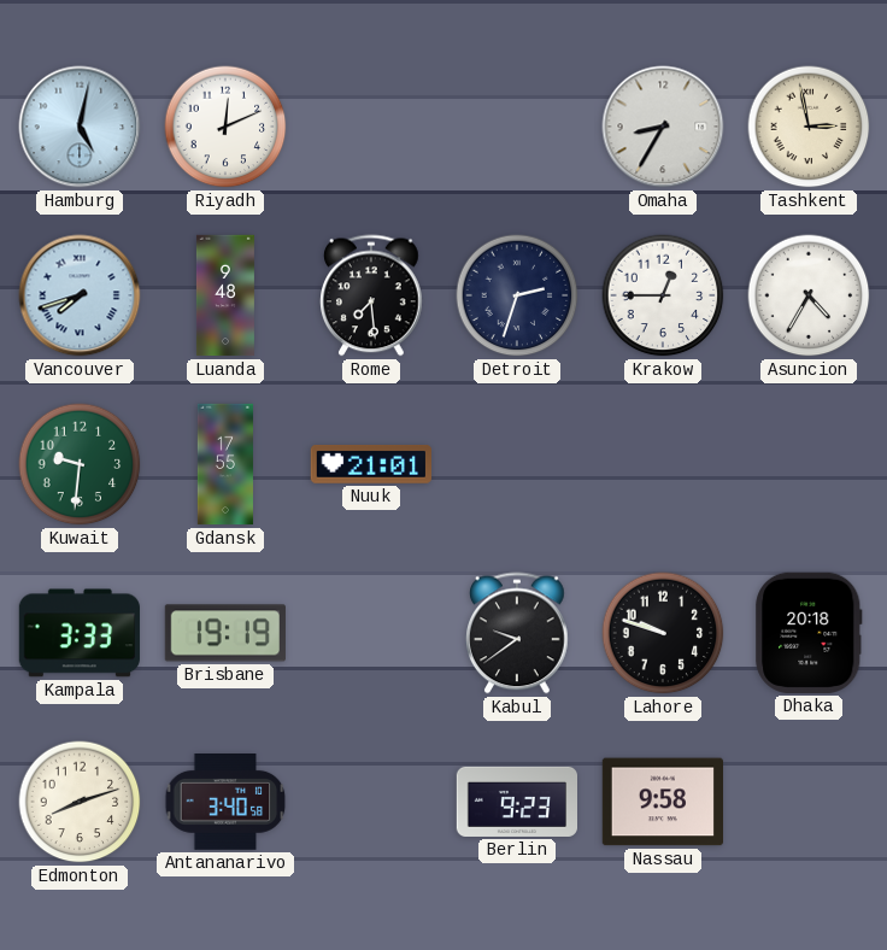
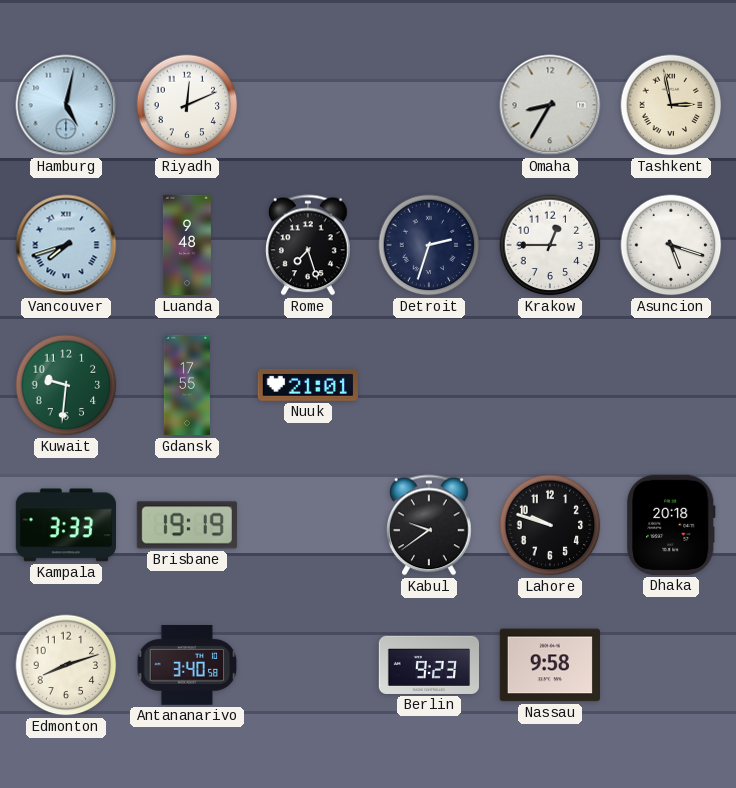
Rome: 7:29 -> 7:27 (309, 245)
Asuncion: 4:35 -> 5:18 (671, 245)
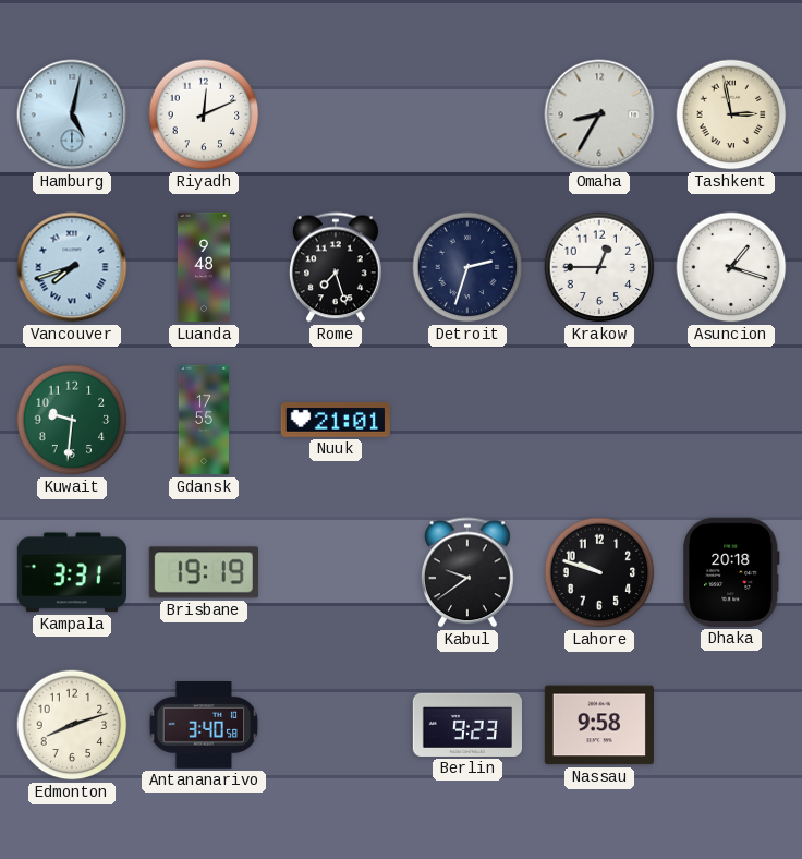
Asuncion: 5:18 -> 1:18 (731, 267)
Kampala: 3:33 -> 3:31 (72, 572)
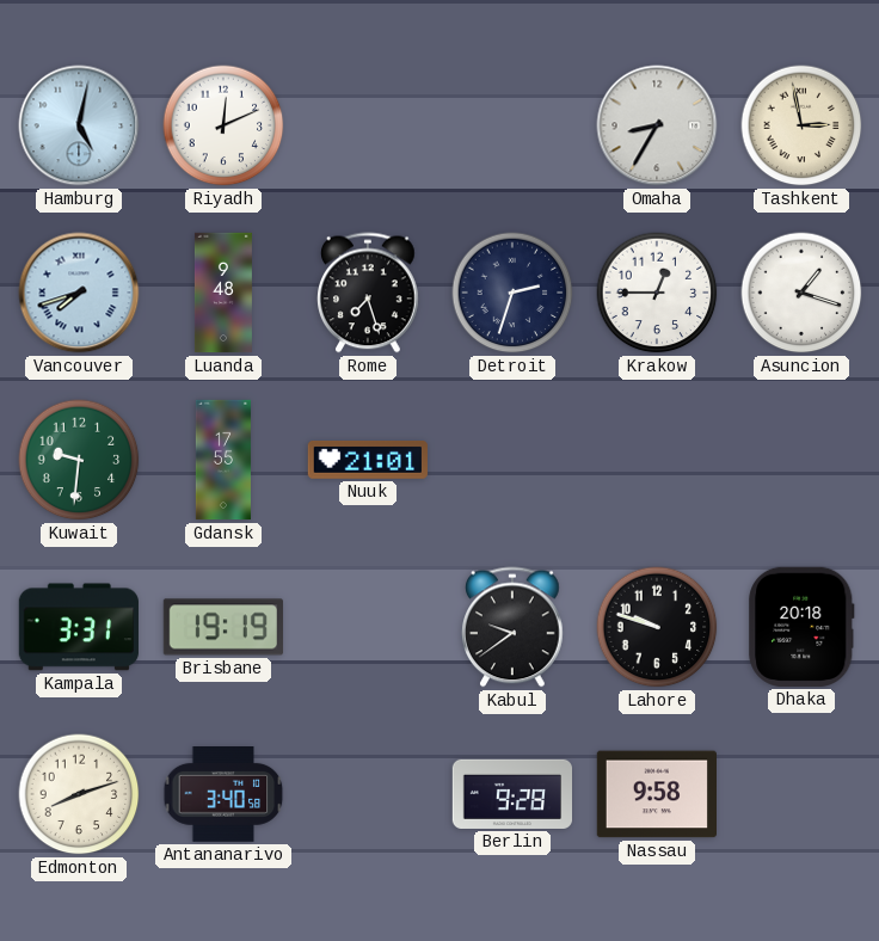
Berlin: 9:23 -> 9:28 (511, 794)
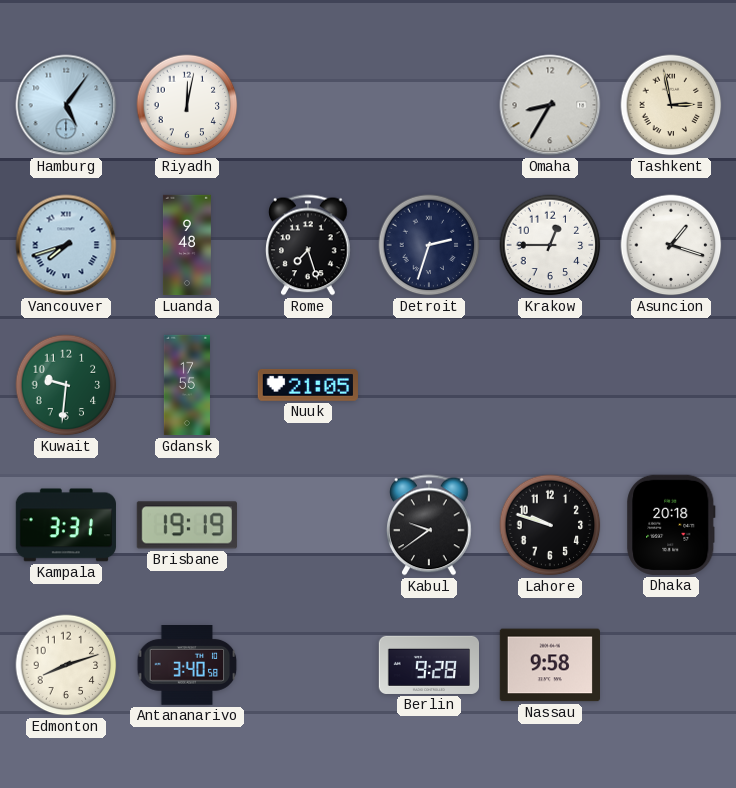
Hamburg: 5:02 -> 5:06 (66, 105)
Riyadh: 12:11 -> 12:02 (187, 105)
Nuuk: 21:01 -> 21:05 (307, 386)
